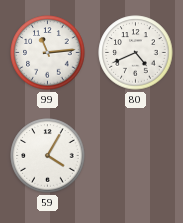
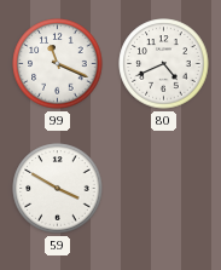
99: 11:14 -> 11:19 (58, 64)
59: 4:05 -> 3:50 (58, 189)
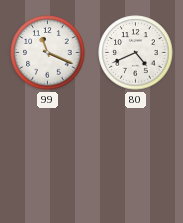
59: 3:50 -> none (58, 189)
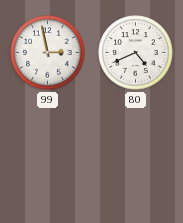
99: 11:19 -> 2:58 (48, 53)
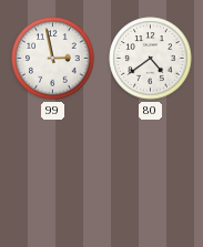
80: 4:41 -> 4:39 (151, 59)
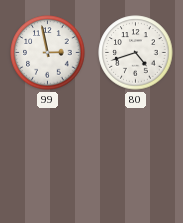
80: 4:39 -> 4:42 (136, 53)
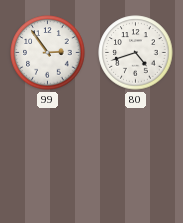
99: 2:58 -> 2:54 (48, 53)
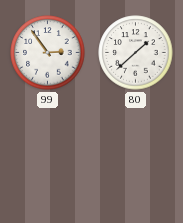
80: 4:42 -> 1:38 (136, 53)
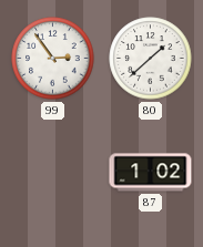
87: none -> 1:02 (151, 173)
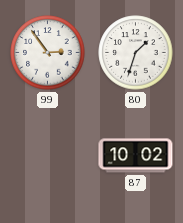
80: 1:38 -> 1:33 (136, 53)
87: 1:02 -> 10:02 (136, 156)
